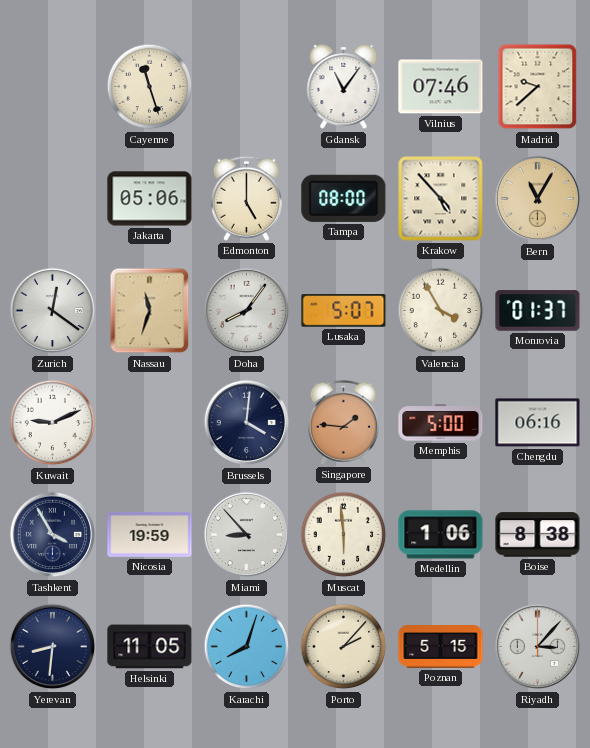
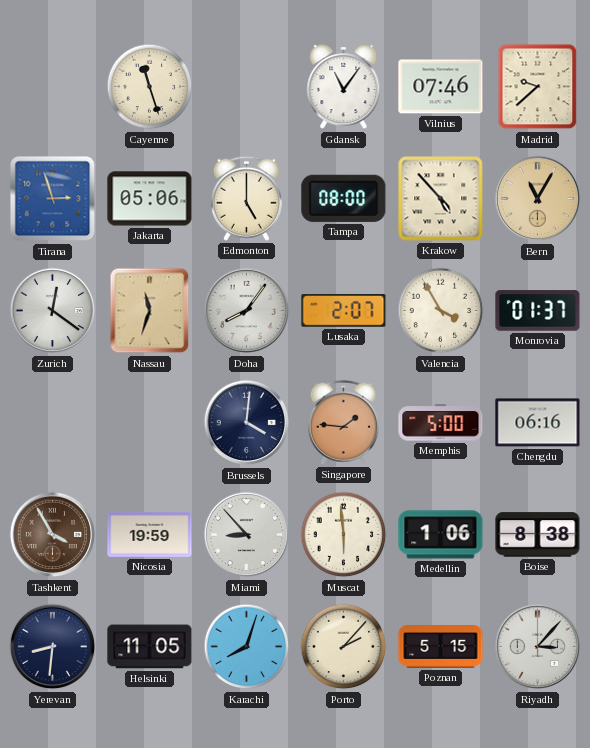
Tirana: none -> 2:57 (53, 199)
Lusaka: 5:07 -> 2:07 (344, 311)
Kuwait: 9:11 -> none (53, 423)
Tashkent dial: navy -> brown (53, 535)
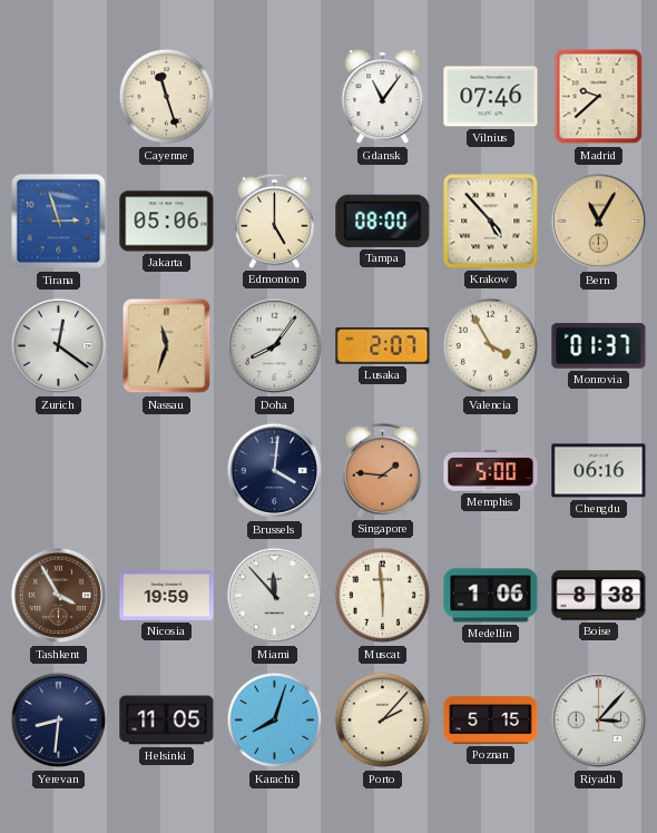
Miami: 8:53 -> 11:53 (275, 596)
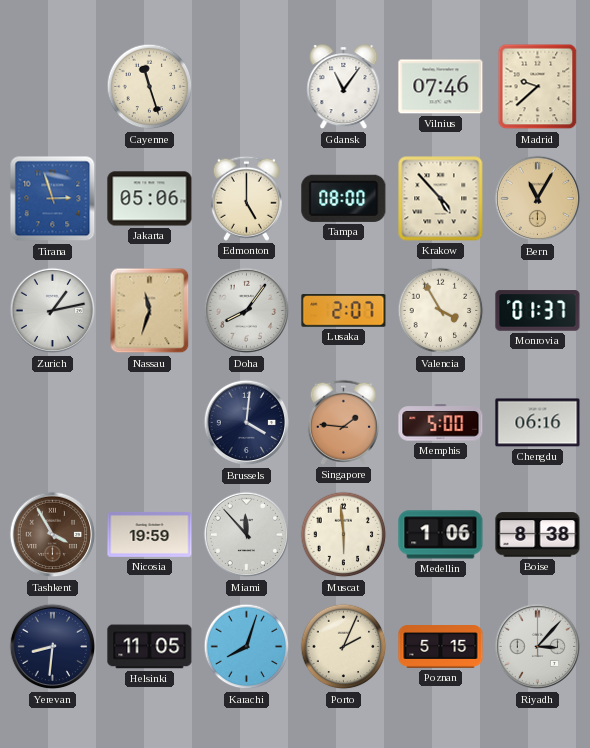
Zurich: 12:21 -> 1:13 (53, 311)
Porto: 2:07 -> 2:04 (344, 647)
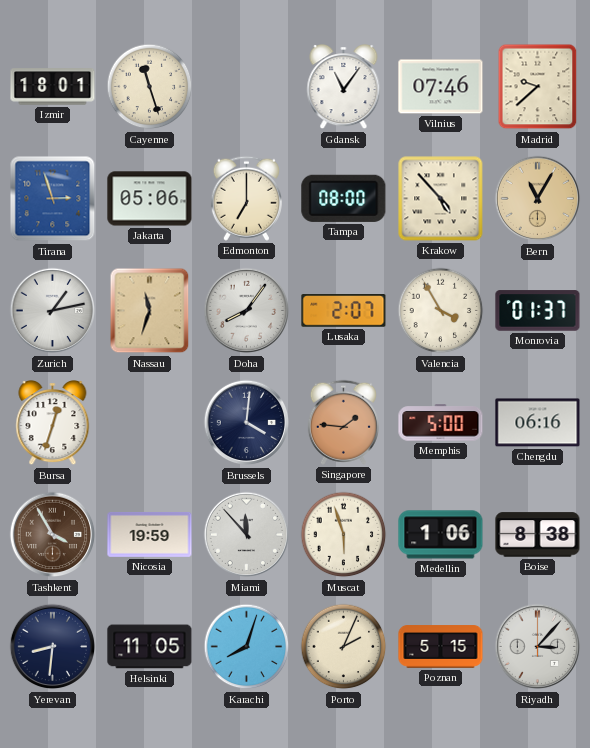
Izmir: none -> 18:01 (53, 87)
Edmonton: 5:00 -> 7:00 (246, 198)
Bursa: none -> 12:33 (53, 424)
Muscat: 5:59 -> 5:57 (344, 535)
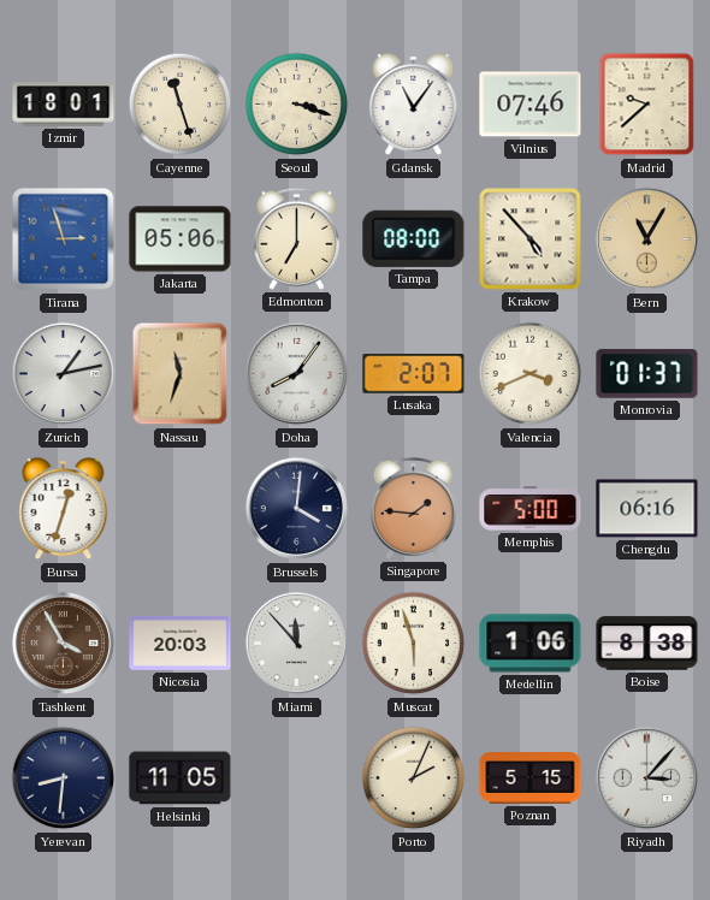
Seoul: none -> 3:18 (297, 105)
Valencia: 3:55 -> 3:41 (531, 374)
Nicosia: 19:59 -> 20:03 (181, 643)
Karachi: 8:03 -> none (247, 647)
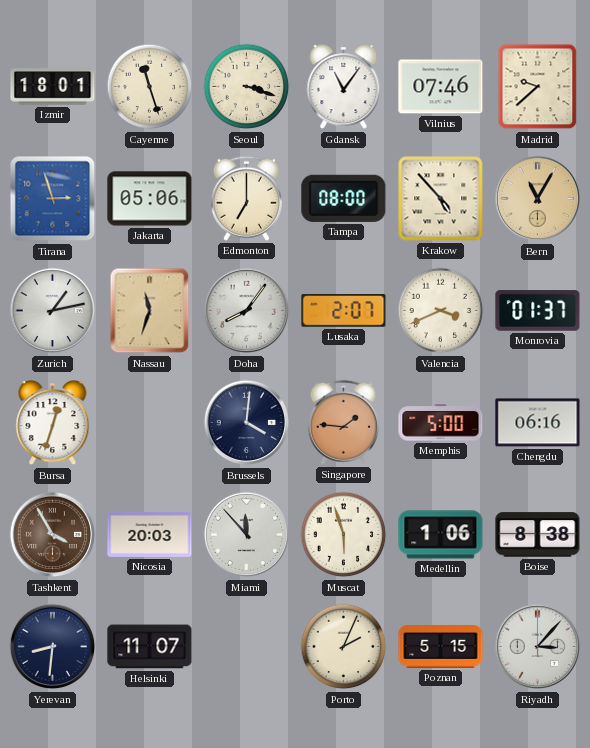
Helsinki: 11:05 -> 11:07 (150, 647)
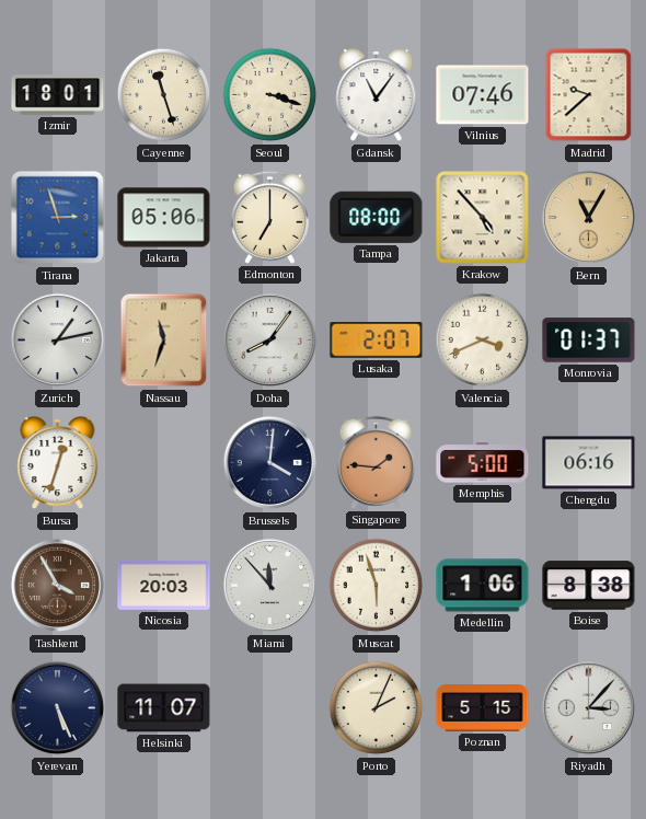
Yerevan: 8:31 -> 5:26 (58, 708)
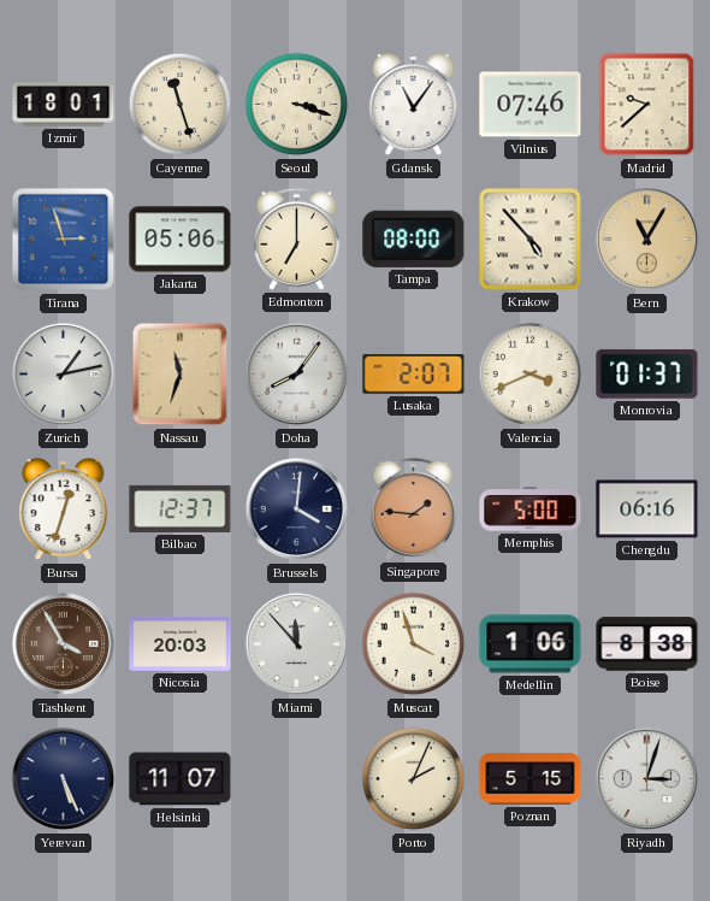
Bilbao: none -> 12:37 (181, 508)
Muscat: 5:57 -> 3:57 (414, 644)
Riyadh: 3:07 -> 3:03 (647, 779)
